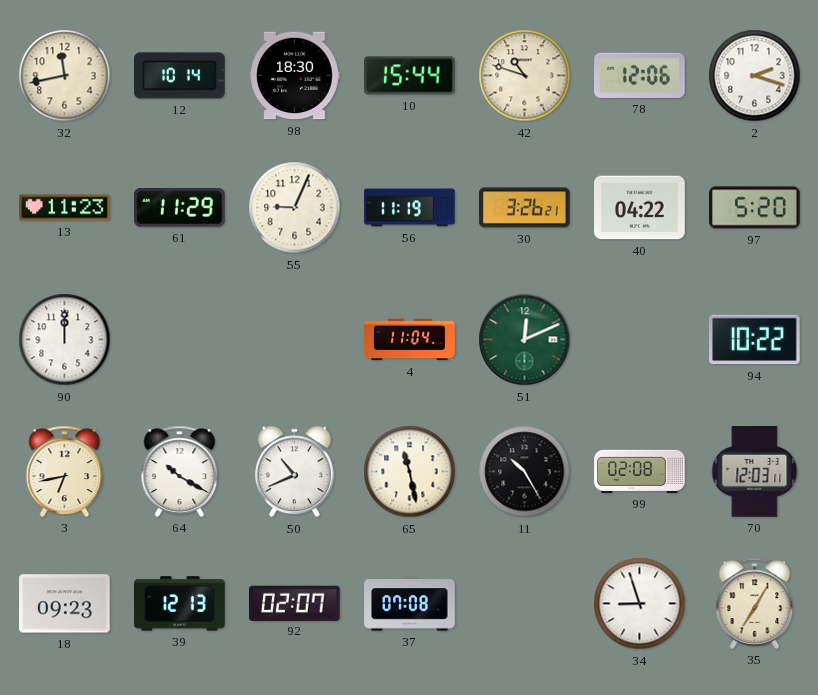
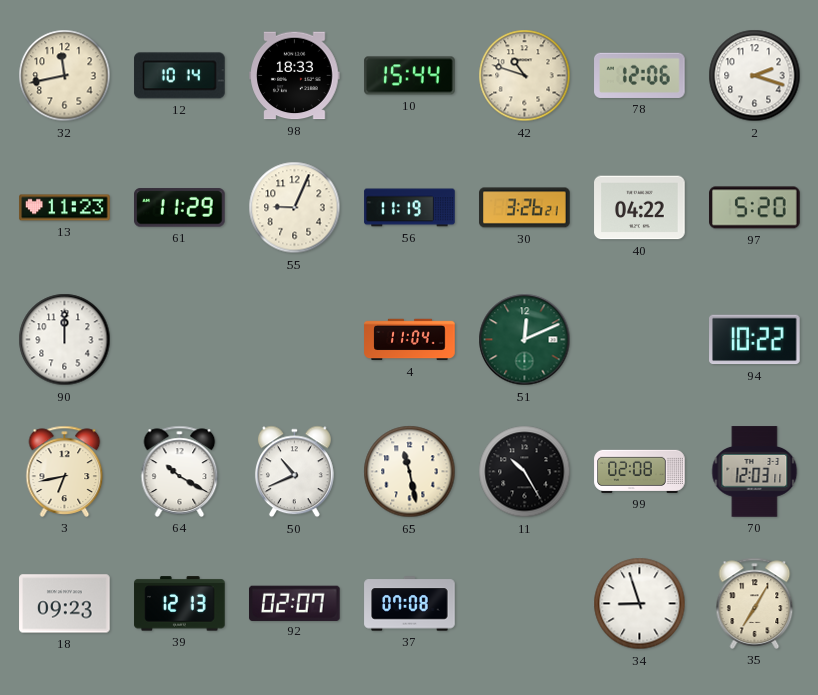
98: 18:30 -> 18:33 (295, 76)
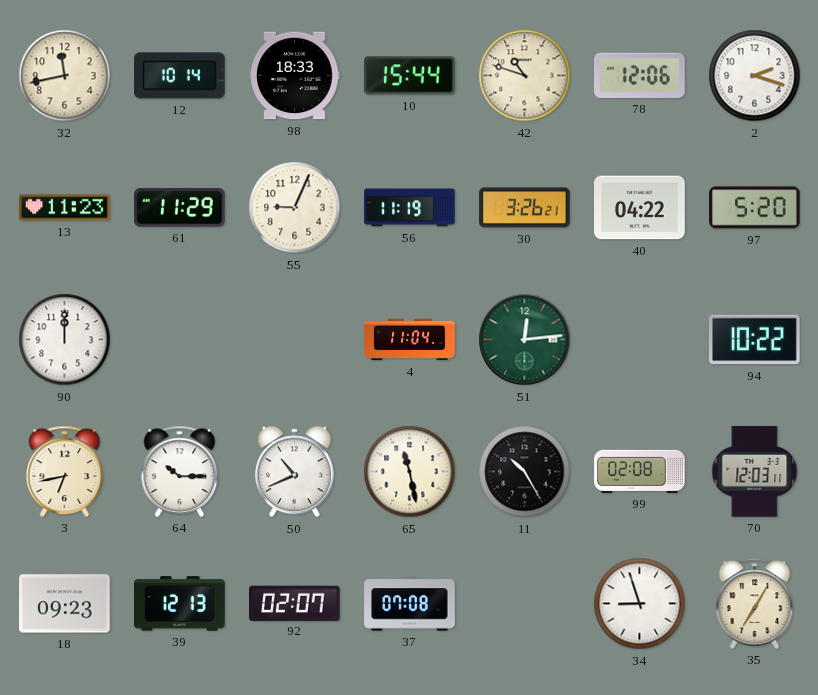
51: 12:11 -> 12:14 (525, 340)
64: 10:20 -> 10:15 (180, 471)
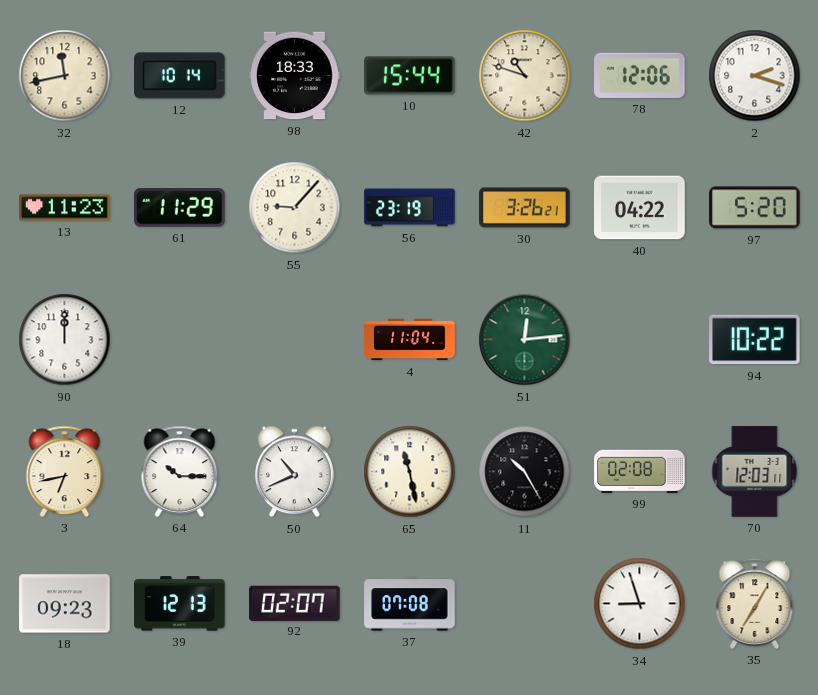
55: 9:04 -> 9:07 (295, 208)
56: 11:19 -> 23:19 (410, 208)
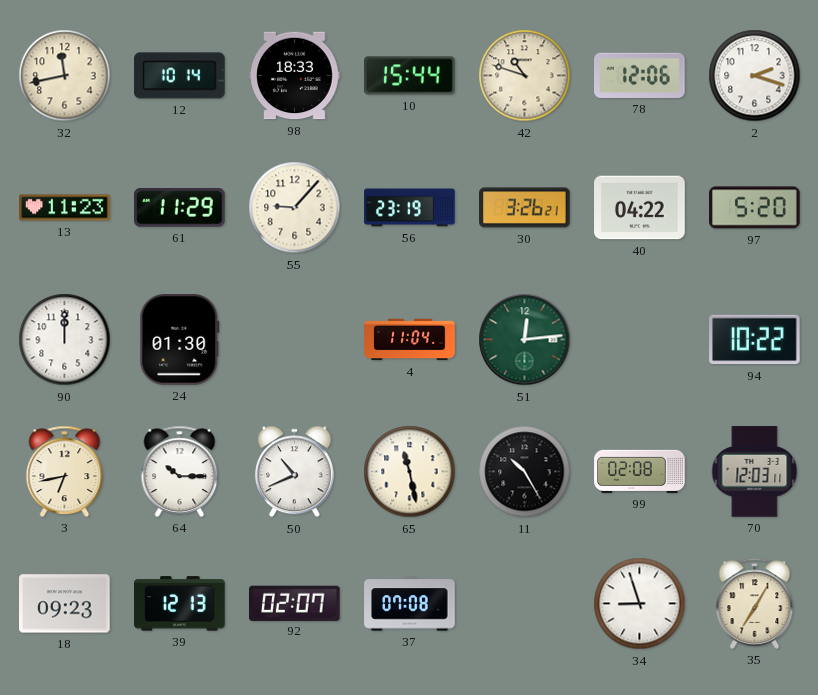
24: none -> 01:30 (180, 340)
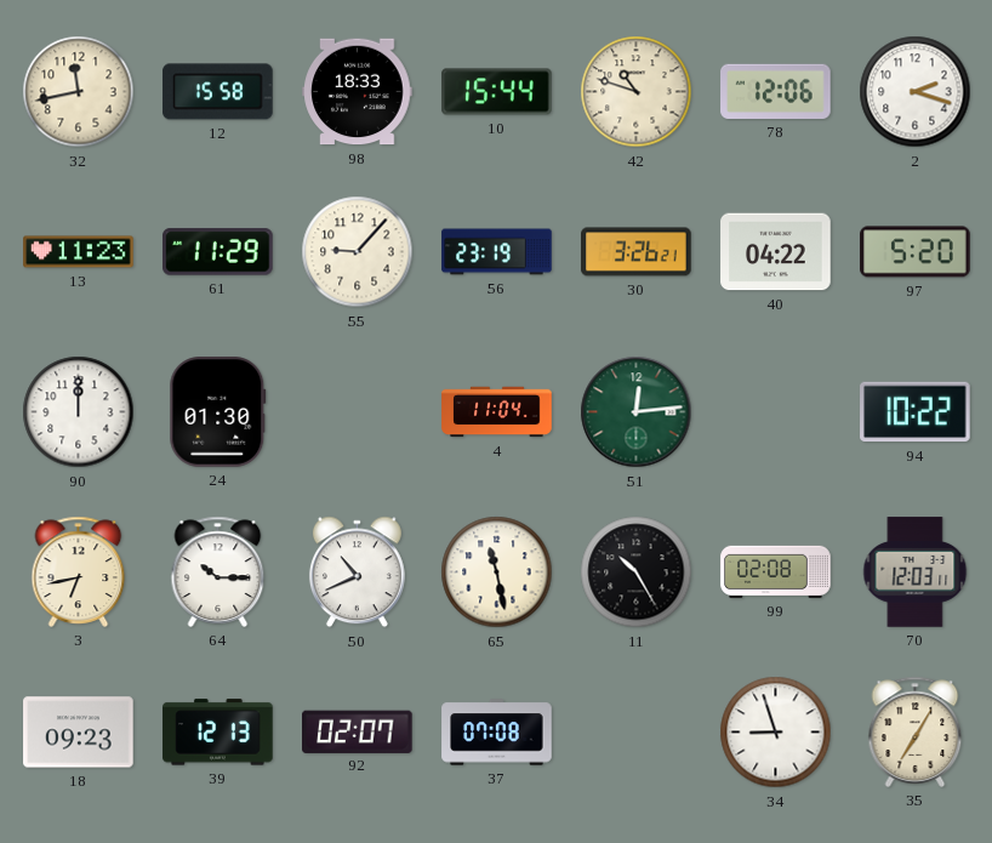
12: 10:14 -> 15:58 (218, 92)
